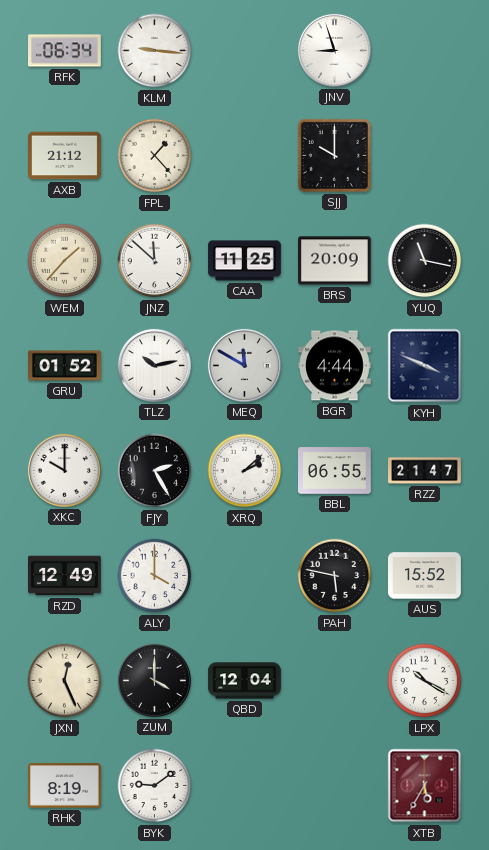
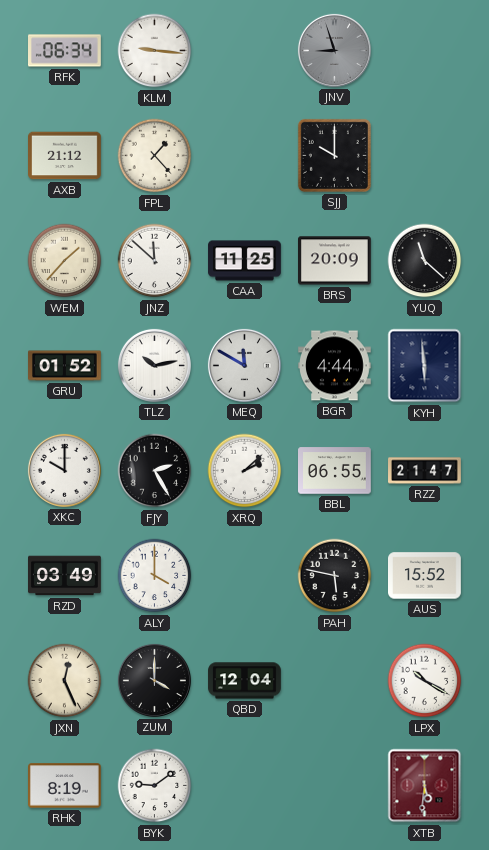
JNV dial: white -> grey (334, 50)
YUQ: 11:17 -> 11:22 (425, 261)
KYH: 3:49 -> 5:59 (425, 366)
RZD: 12:49 -> 03:49 (65, 576)
XTB: 5:35 -> 5:31 (425, 786)
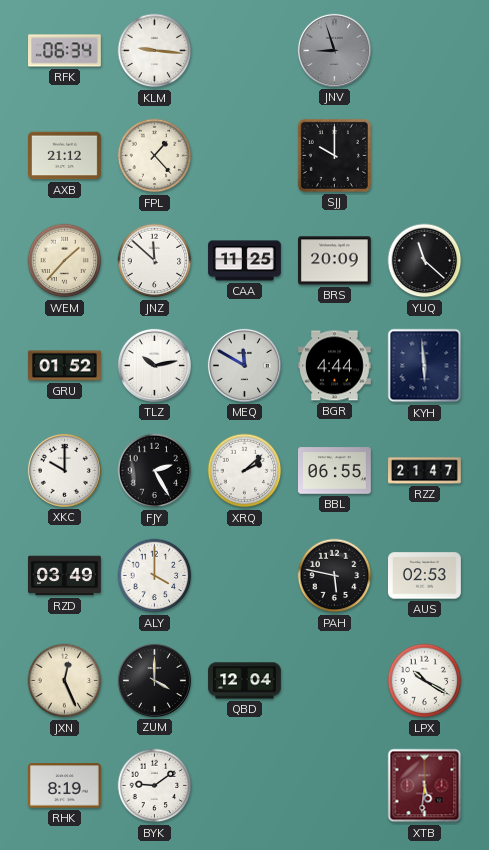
AUS: 15:52 -> 02:53 (425, 576)
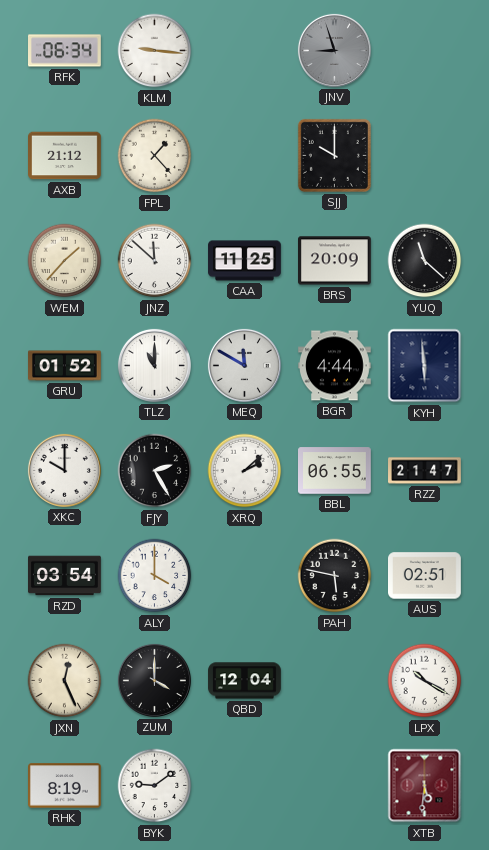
TLZ: 10:13 -> 11:00 (154, 365)
RZD: 03:49 -> 03:54 (65, 576)
AUS: 02:53 -> 02:51 (425, 576)
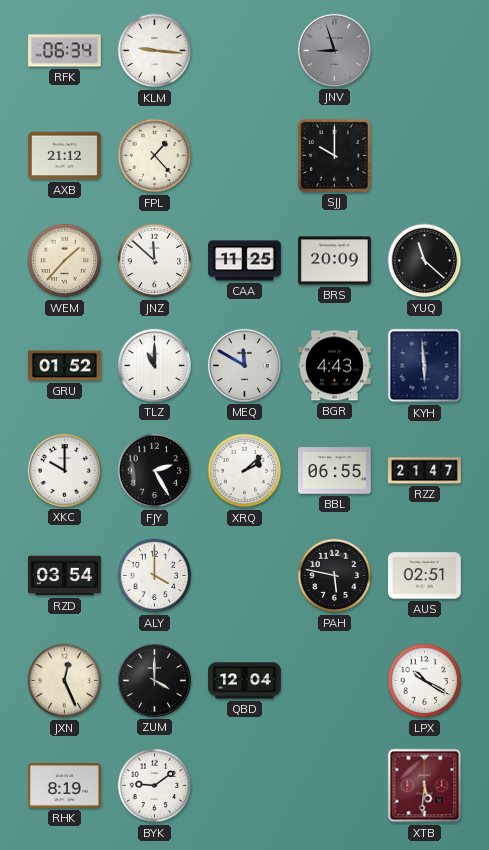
BGR: 4:44 -> 4:43 (335, 366)
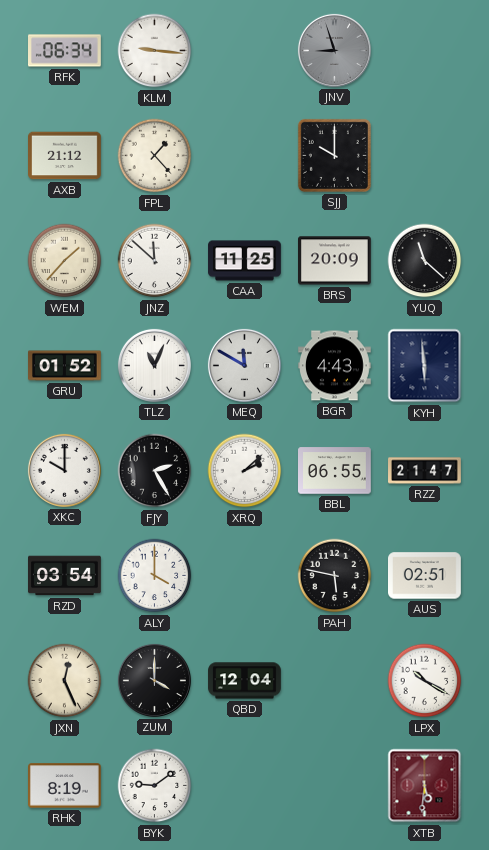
TLZ: 11:00 -> 11:04 (154, 365)
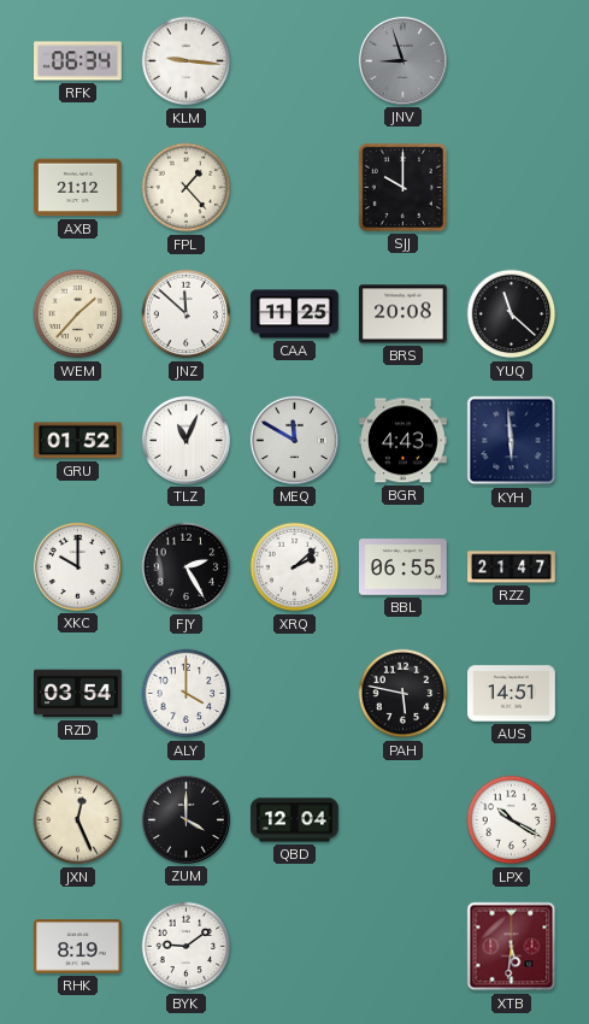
BRS: 20:09 -> 20:08 (404, 314)
AUS: 02:51 -> 14:51 (512, 694)
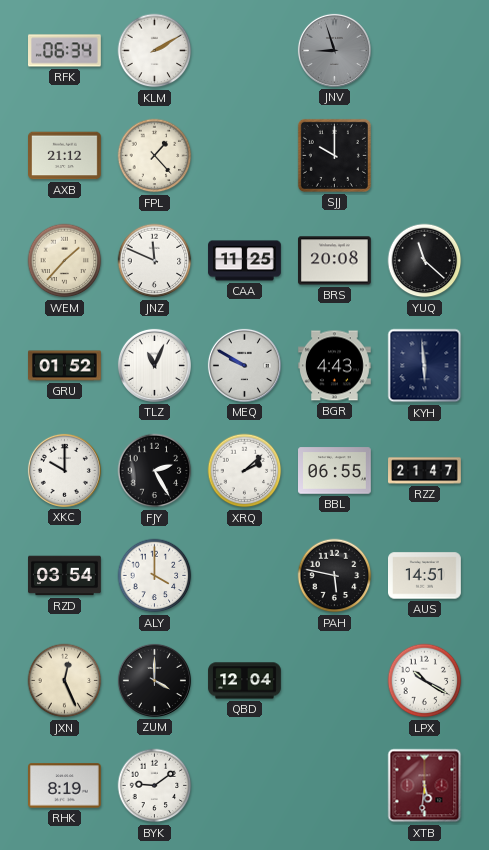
KLM: 9:16 -> 2:10 (155, 51)
JNZ: 11:52 -> 11:49 (155, 261)
MEQ: 11:50 -> 9:50 (244, 365)
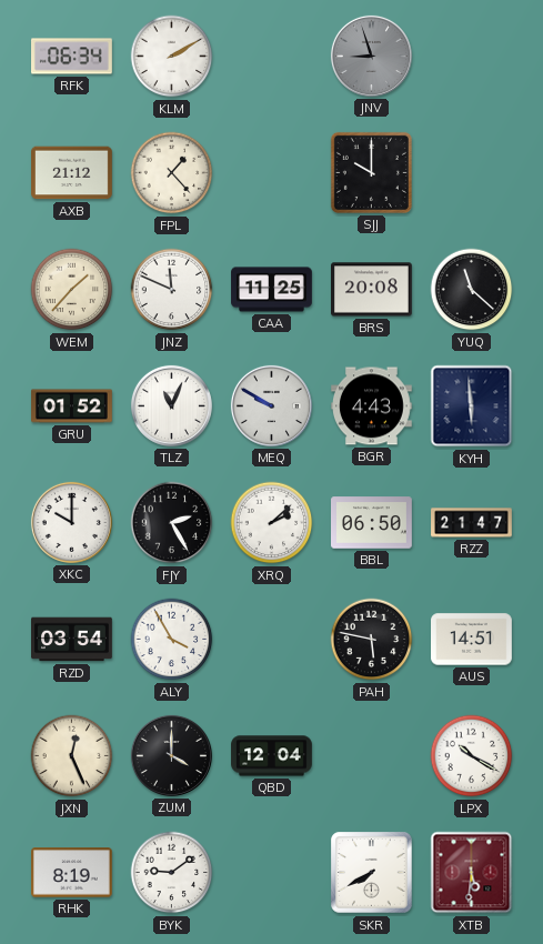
BBL: 06:55 -> 06:50 (372, 523)
ALY: 4:00 -> 3:55 (172, 640)
SKR: none -> 7:40 (372, 873)
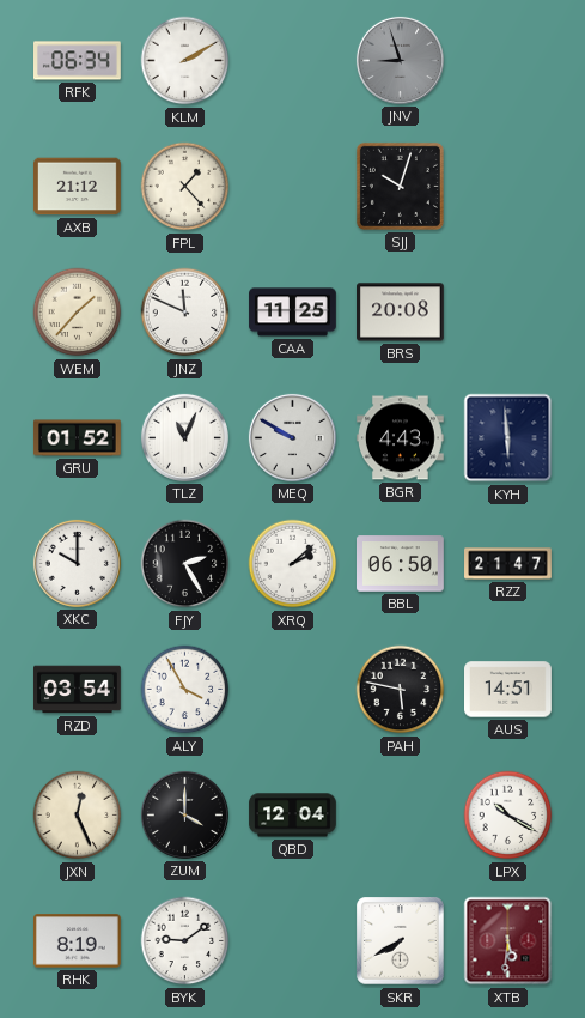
SJJ: 10:00 -> 10:03 (400, 186)
YUQ: 11:22 -> none (472, 290)
